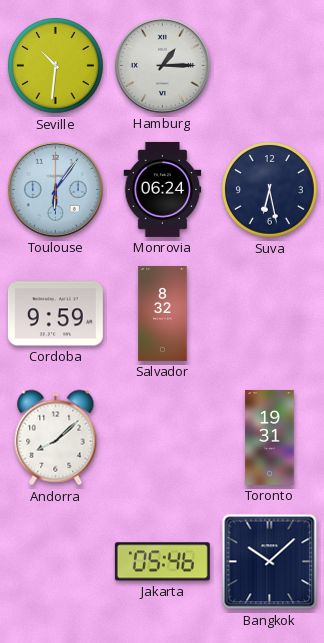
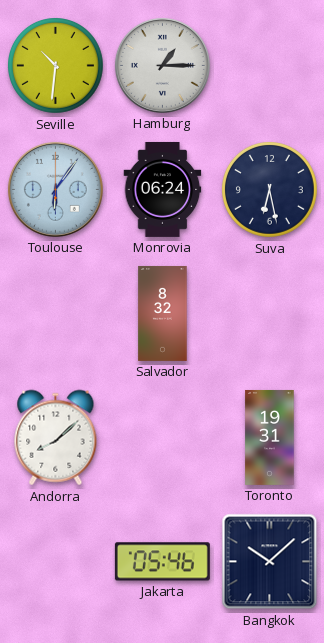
Cordoba: 9:59 -> none (55, 314)
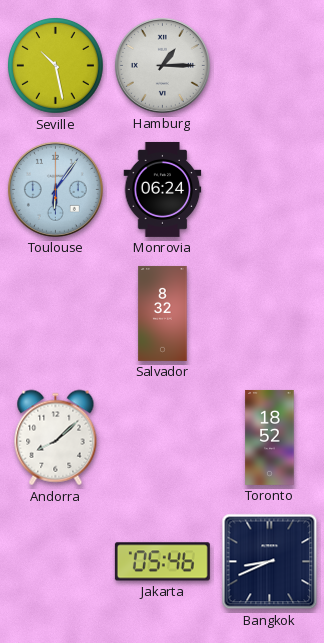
Seville: 10:31 -> 10:28 (56, 66)
Suva: 6:28 -> none (270, 190)
Toronto: 19:31 -> 18:52 (270, 437)
Bangkok: 10:08 -> 8:41 (270, 562)
